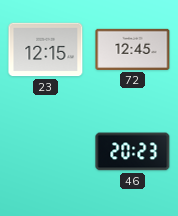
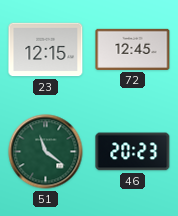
51: none -> 11:21 (46, 152)
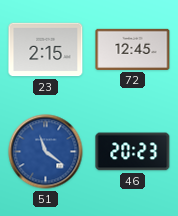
23: 12:15 -> 2:15 (46, 50)
51 dial: green -> blue (46, 152)
